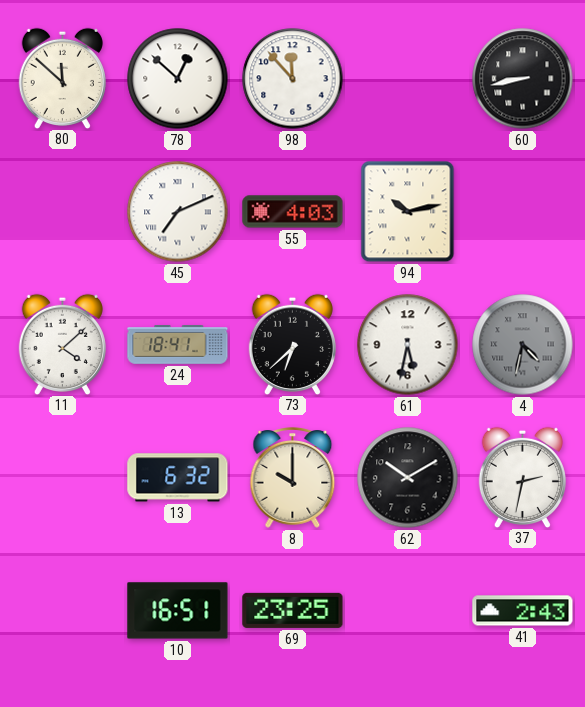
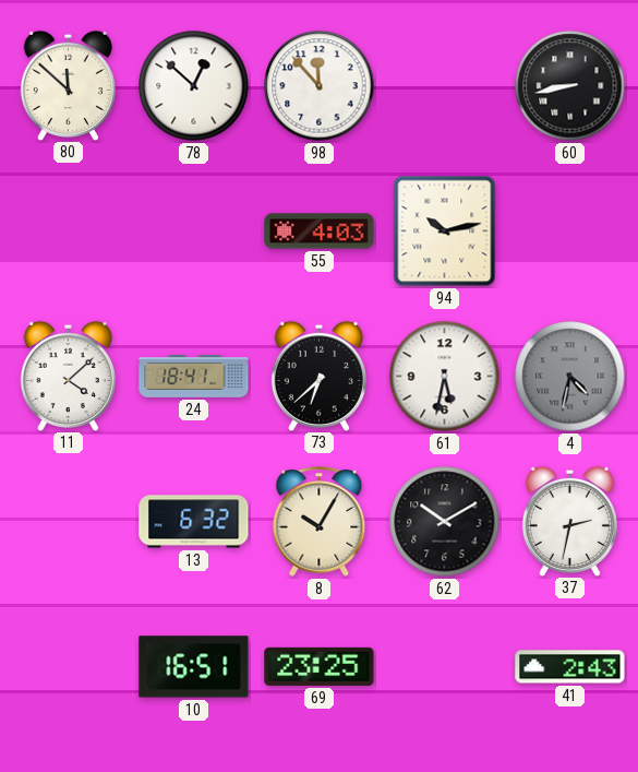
45: 7:11 -> none (178, 212)
8: 10:00 -> 10:05 (320, 522)
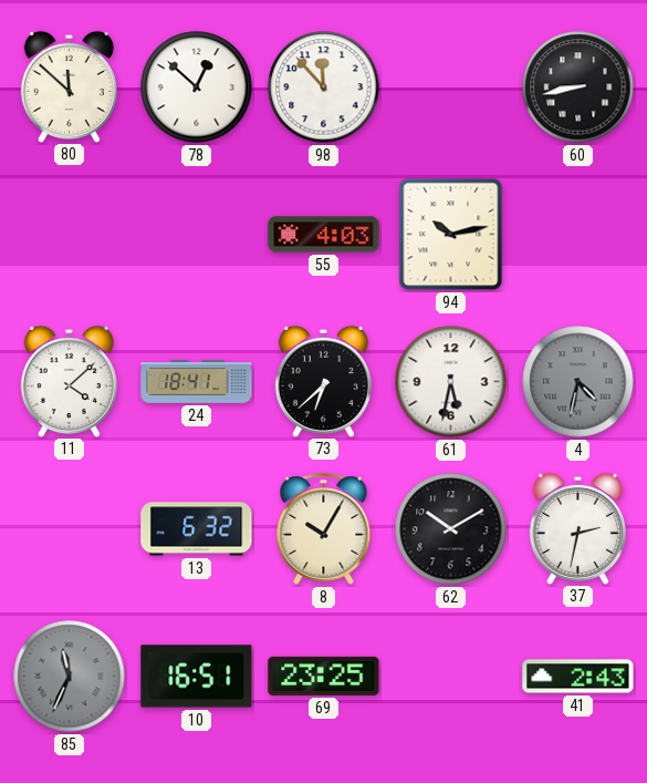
85: none -> 11:34 (70, 677)
